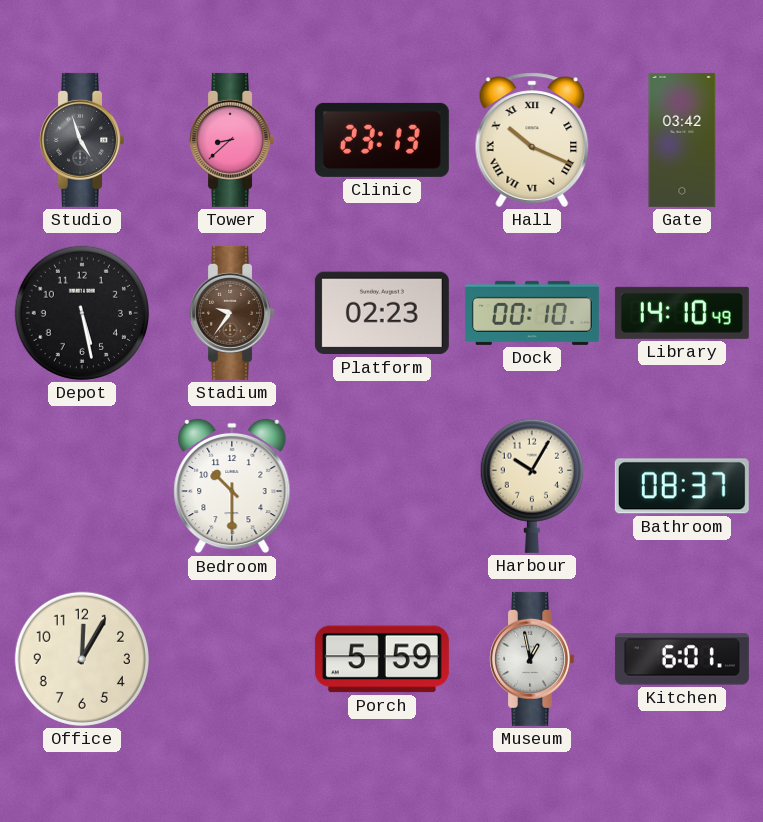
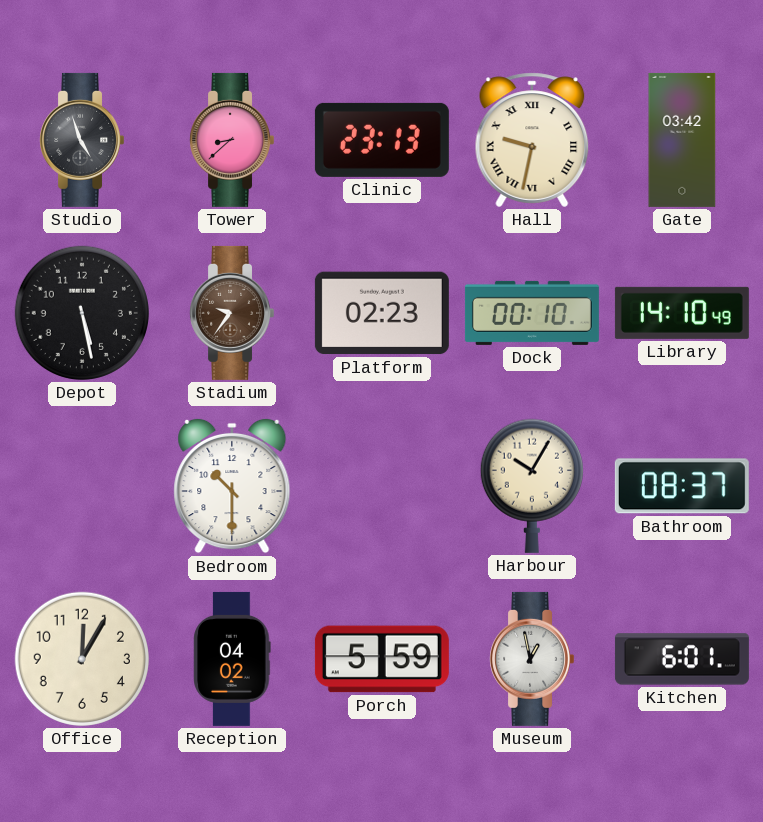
Hall: 10:19 -> 9:32 (532, 140)
Reception: none -> 04:02 (232, 659)
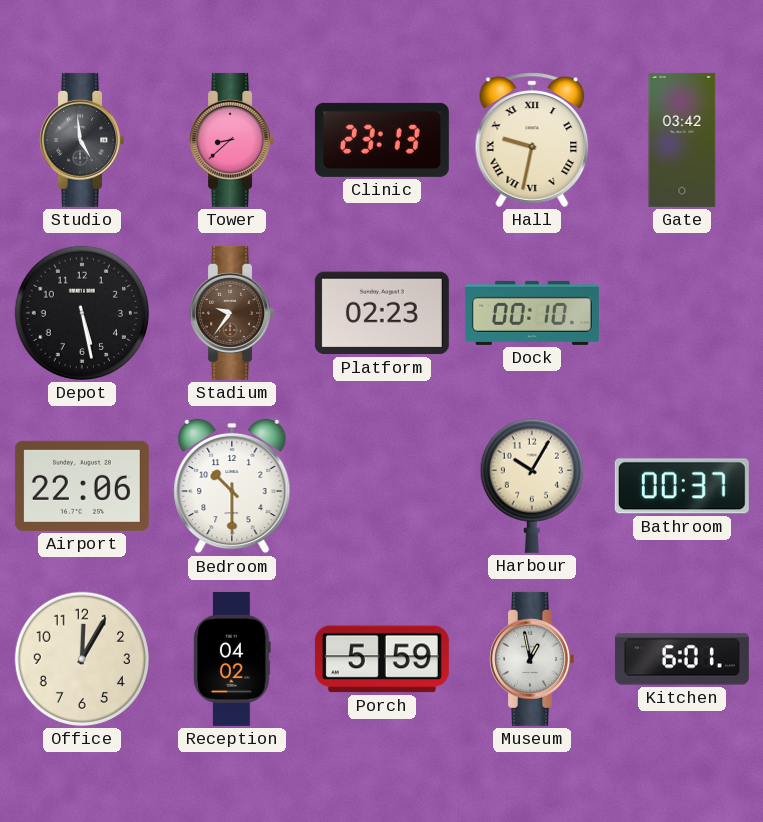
Studio: 4:57 -> 4:59 (81, 140)
Library: 14:10 -> none (682, 313)
Airport: none -> 22:06 (82, 486)
Bathroom: 08:37 -> 00:37 (682, 486)
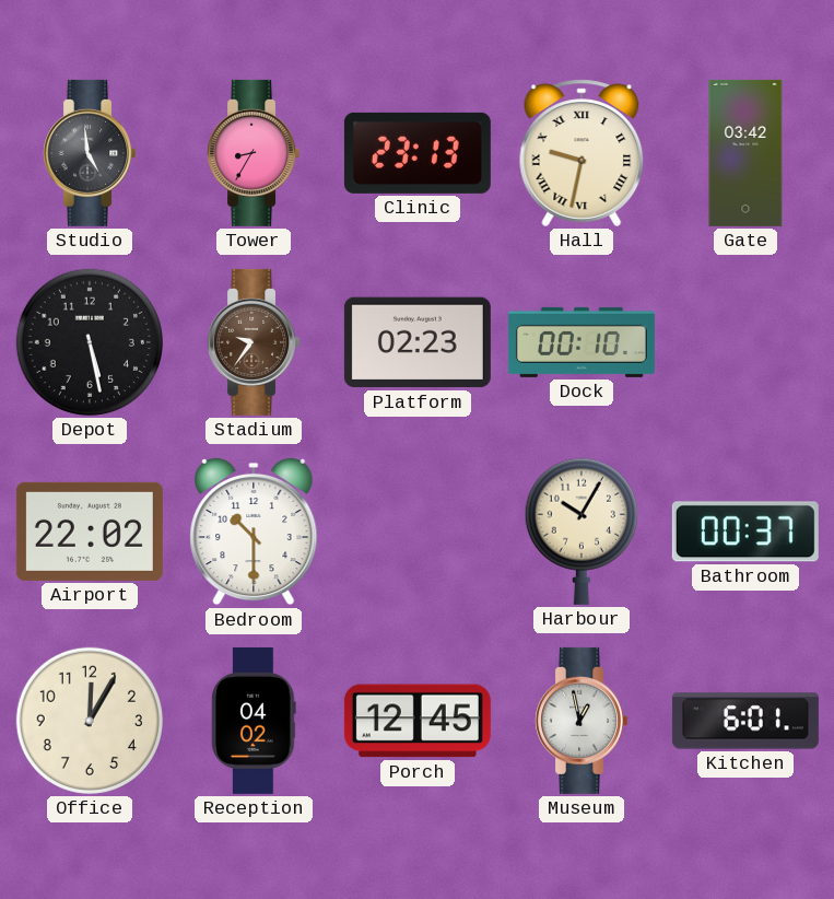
Tower: 8:38 -> 8:35 (252, 153)
Airport: 22:06 -> 22:02 (90, 532)
Porch: 5:59 -> 12:45 (418, 721)
